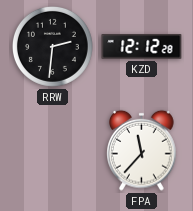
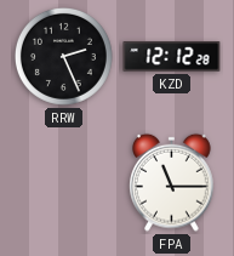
RRW: 2:31 -> 2:26 (63, 56)
FPA: 11:37 -> 11:15 (172, 182)
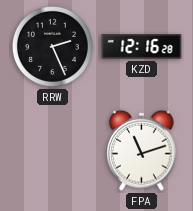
KZD: 12:12 -> 12:16 (142, 47)
FPA: 11:15 -> 11:12 (142, 150)
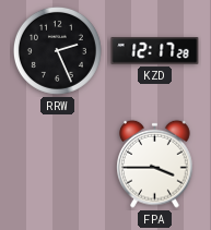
KZD: 12:16 -> 12:17 (155, 51)
FPA: 11:12 -> 3:45 (155, 164)
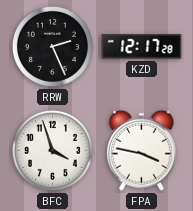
BFC: none -> 3:57 (52, 150)
FPA: 3:45 -> 3:47 (142, 150)
